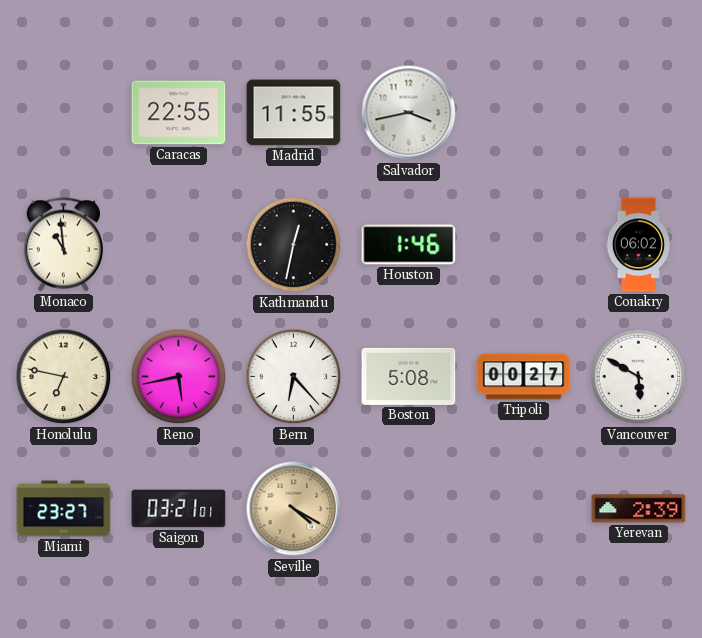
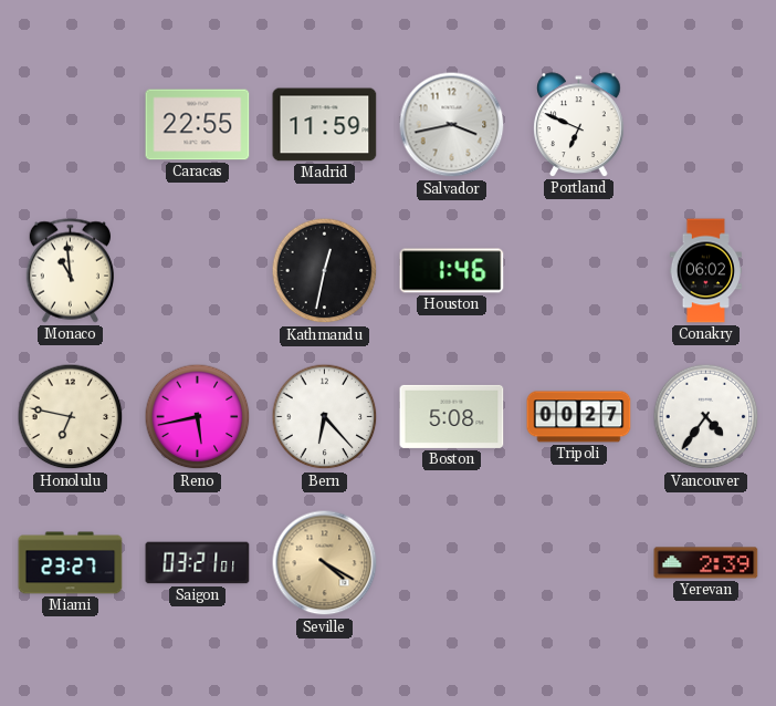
Madrid: 11:55 -> 11:59 (325, 125)
Portland: none -> 6:49 (579, 125)
Vancouver: 5:50 -> 4:36 (706, 417)
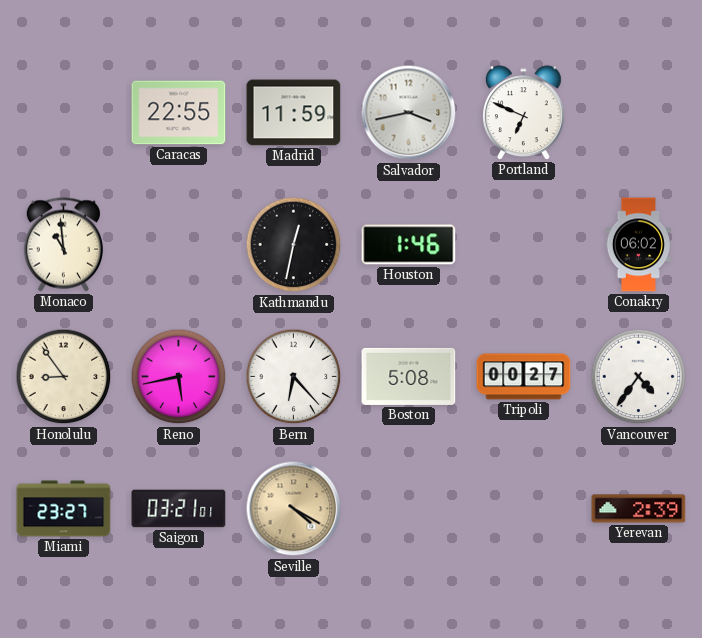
Honolulu: 6:47 -> 8:54 (64, 377)
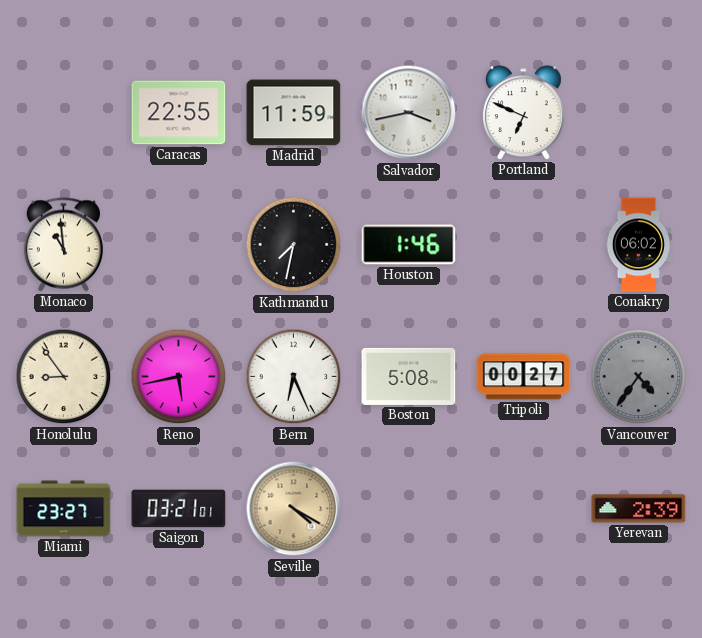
Kathmandu: 12:32 -> 7:32 (294, 245)
Bern: 6:23 -> 6:26 (294, 377)
Vancouver dial: white -> grey (639, 377)
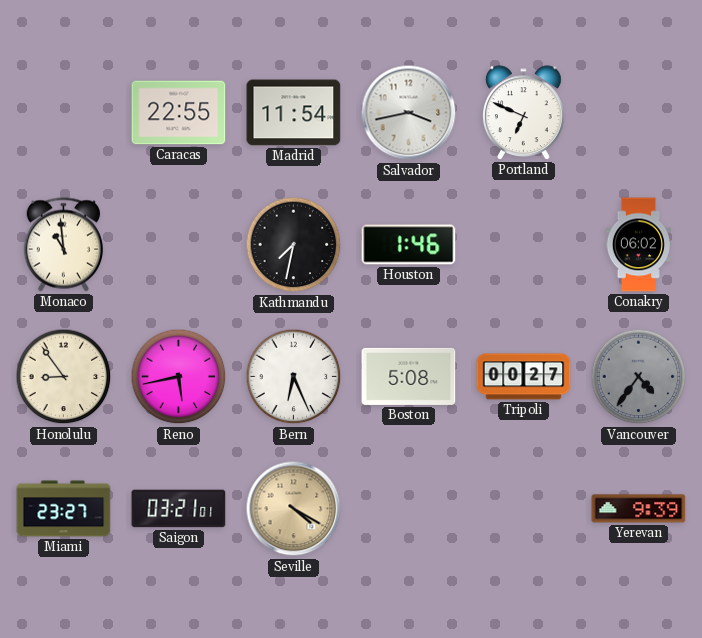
Madrid: 11:59 -> 11:54 (294, 113)
Yerevan: 2:39 -> 9:39 (639, 509)
